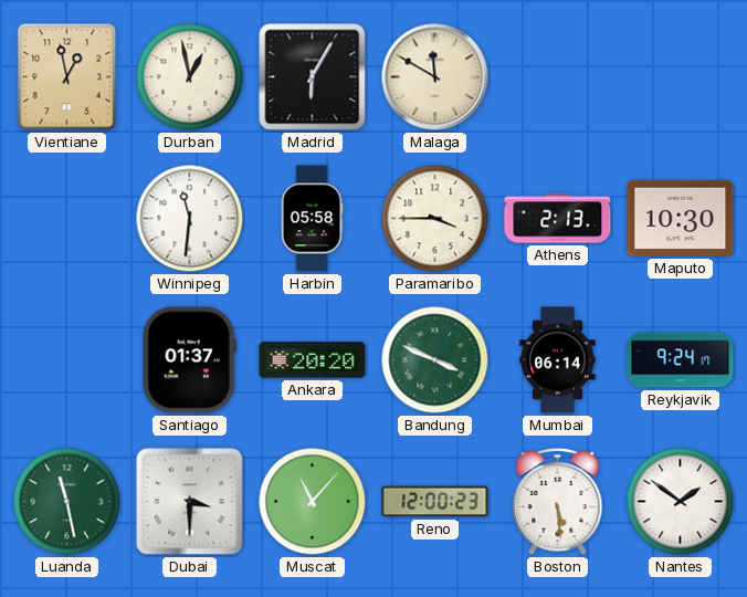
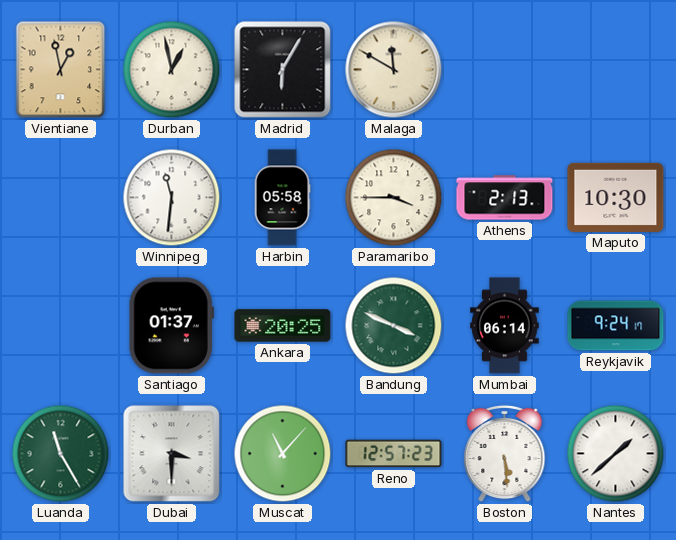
Ankara: 20:20 -> 20:25 (283, 326)
Luanda: 11:28 -> 11:25 (61, 454)
Reno: 12:00 -> 12:57 (394, 454)
Nantes: 1:51 -> 1:38 (616, 454)
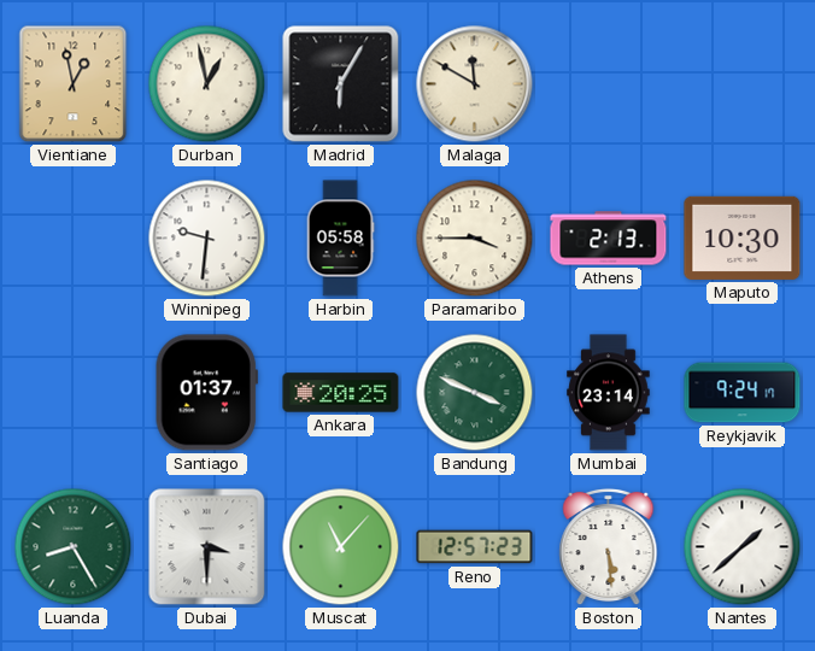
Winnipeg: 11:31 -> 9:31 (207, 239)
Mumbai: 06:14 -> 23:14 (609, 393)
Luanda: 11:25 -> 8:25 (74, 547)
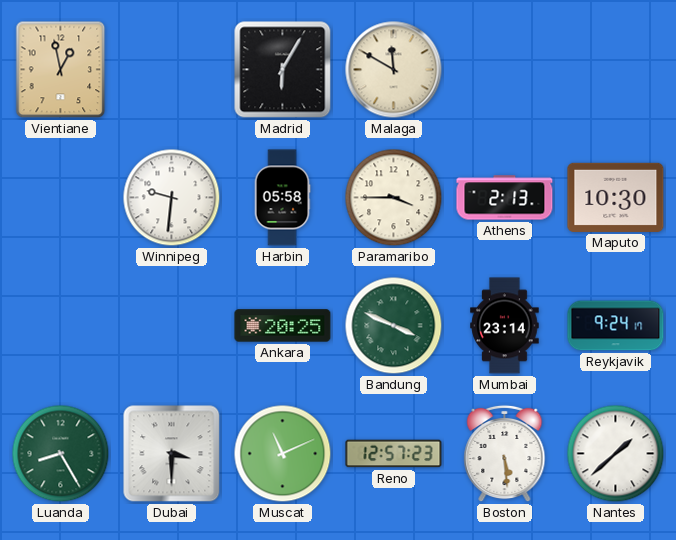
Durban: 12:58 -> none (207, 84)
Santiago: 01:37 -> none (206, 393)
Muscat: 11:07 -> 11:11 (283, 454)
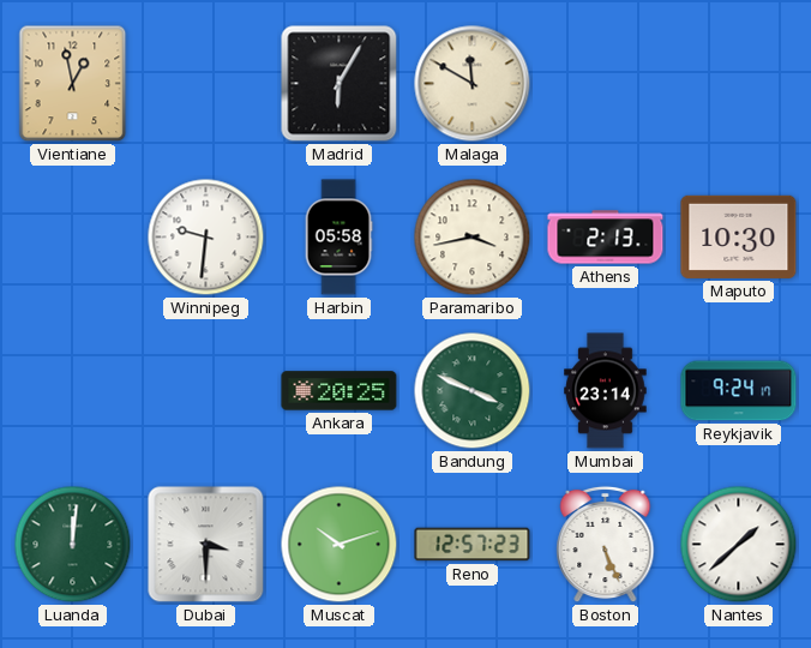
Paramaribo: 3:45 -> 3:43 (473, 238)
Luanda: 8:25 -> 12:01 (73, 545)
Muscat: 11:11 -> 10:12 (340, 545)
Boston: 5:29 -> 5:26 (606, 545)
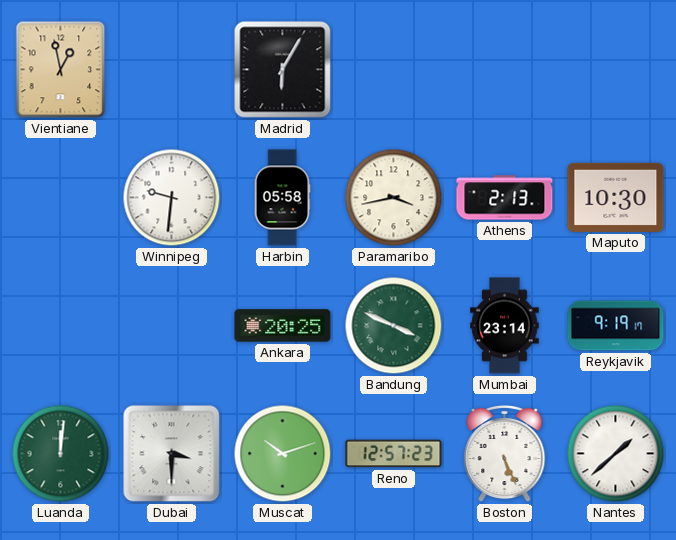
Malaga: 11:50 -> none (473, 84)
Reykjavik: 9:24 -> 9:19 (616, 326)
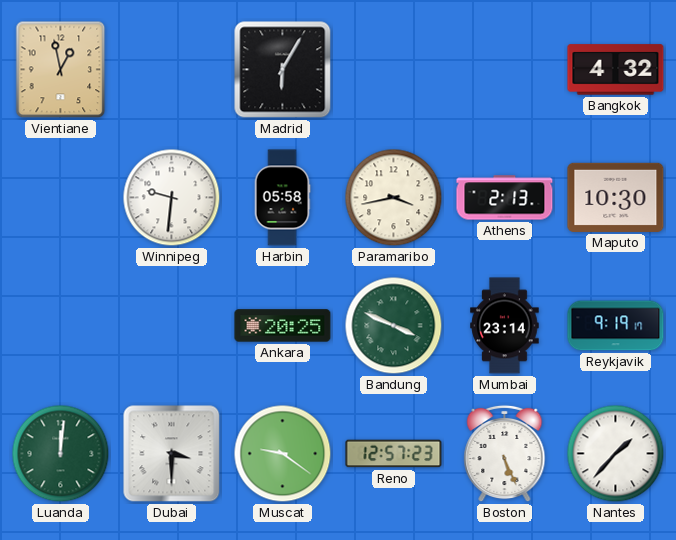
Bangkok: none -> 4:32 (616, 70)
Muscat: 10:12 -> 9:21 (283, 454)
Nantes: 1:38 -> 1:37 (616, 454)
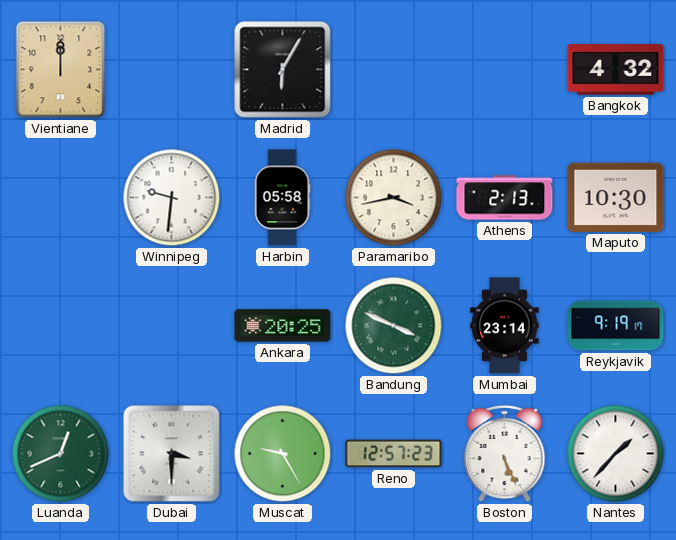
Vientiane: 12:58 -> 12:00 (61, 70)
Luanda: 12:01 -> 12:41 (61, 454)
Muscat: 9:21 -> 9:25 (283, 454)
